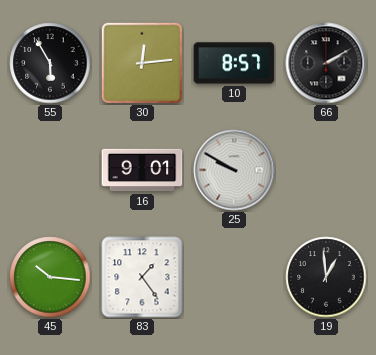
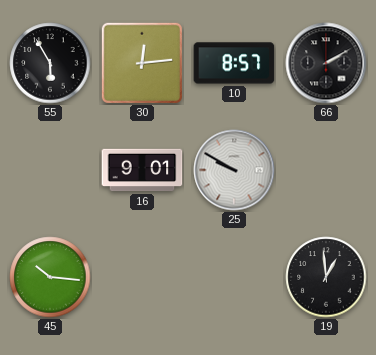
83: 1:24 -> none (142, 277)
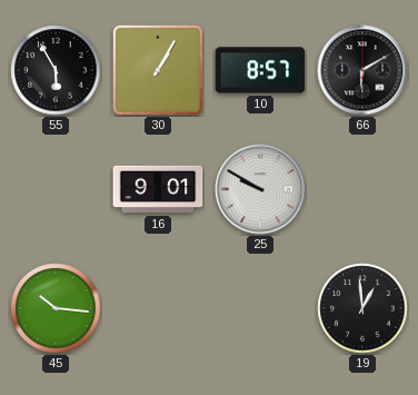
30: 12:14 -> 1:05 (158, 70)
66: 2:10 -> 6:10 (362, 70)
